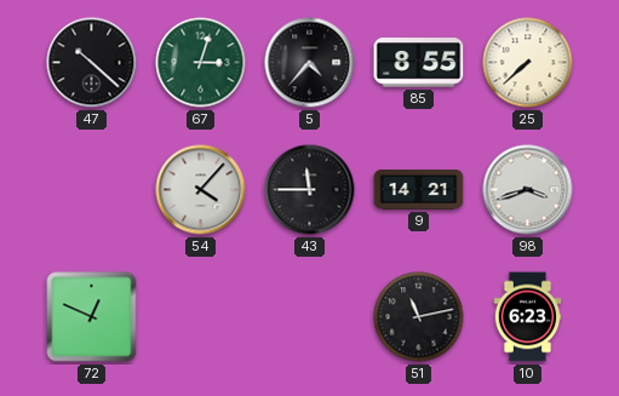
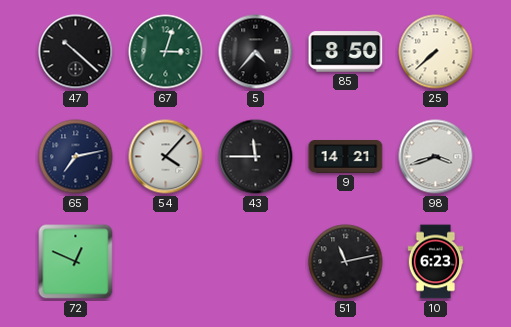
85: 8:55 -> 8:50 (346, 52)
65: none -> 7:13 (76, 157)
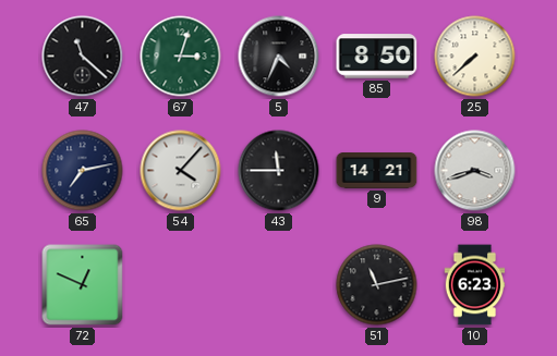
47: 10:22 -> 11:22 (83, 57)
5: 4:37 -> 4:34 (279, 57)
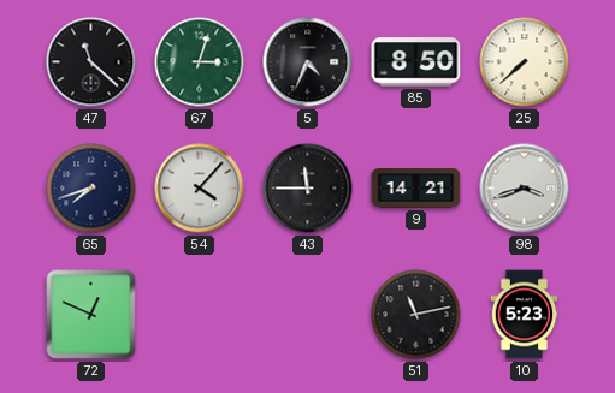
65: 7:13 -> 7:42 (91, 189)
10: 6:23 -> 5:23 (525, 315)
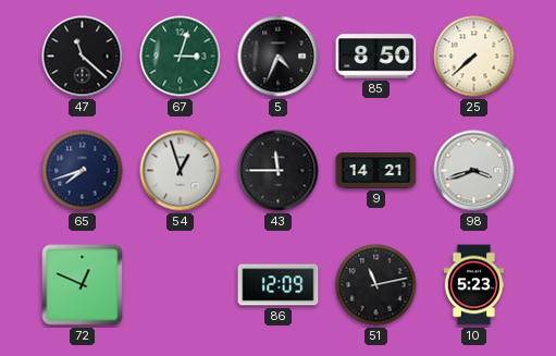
54: 4:07 -> 12:57 (181, 171)
86: none -> 12:09 (279, 285)
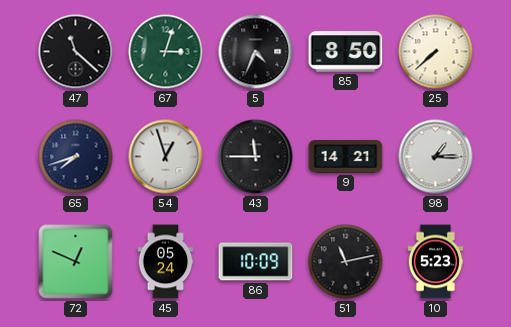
98: 3:42 -> 1:15 (436, 157)
45: none -> 05:24 (166, 262)
86: 12:09 -> 10:09 (256, 262)
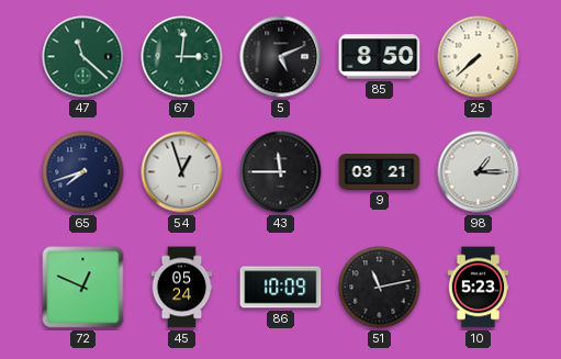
47 dial: black -> green (83, 57)
67: 3:03 -> 3:01 (182, 57)
5: 4:34 -> 5:11 (281, 57)
9: 14:21 -> 03:21 (380, 172)
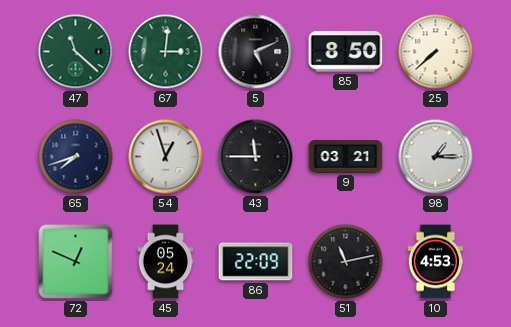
86: 10:09 -> 22:09 (256, 262)
10: 5:23 -> 4:53 (436, 262)
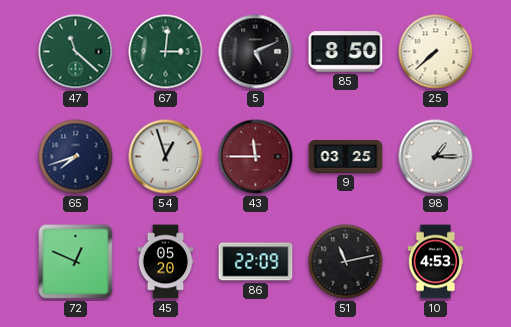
43 dial: black -> burgundy (256, 157)
9: 03:21 -> 03:25 (346, 157)
45: 05:24 -> 05:20 (166, 262)
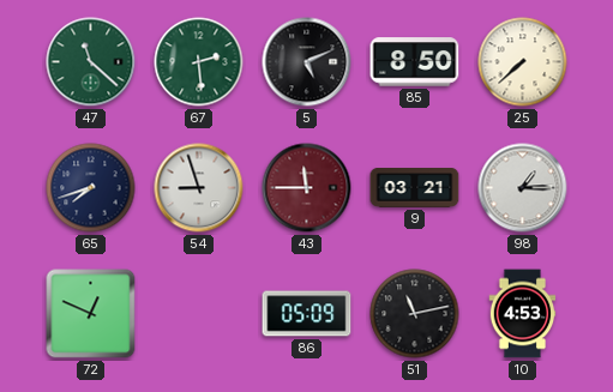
67: 3:01 -> 2:29 (199, 62)
54: 12:57 -> 8:57 (199, 188)
9: 03:25 -> 03:21 (415, 188)
45: 05:20 -> none (166, 262)
86: 22:09 -> 05:09 (307, 314)
